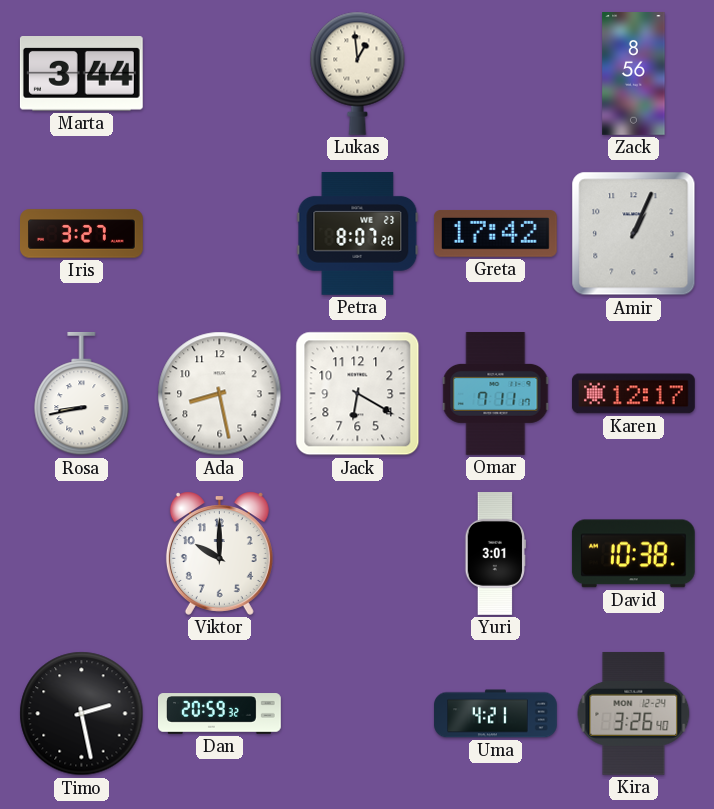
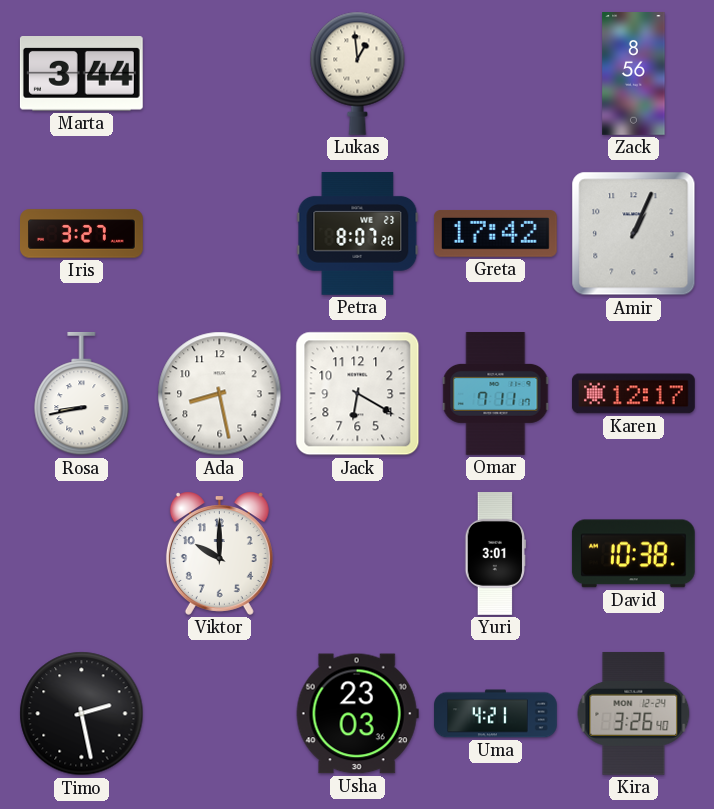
Dan: 20:59 -> none (220, 714)
Usha: none -> 23:03 (357, 714)
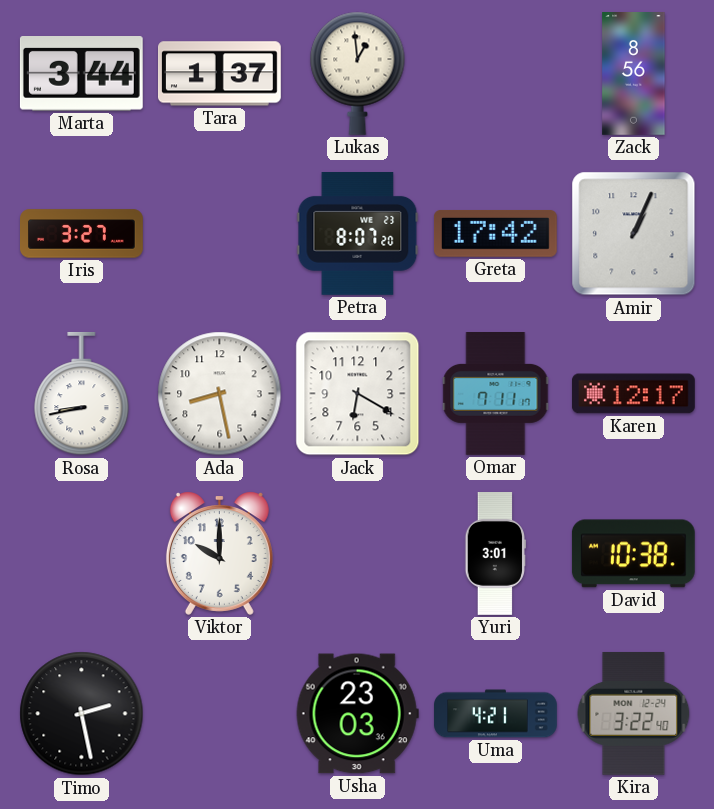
Tara: none -> 1:37 (220, 74)
Kira: 3:26 -> 3:22 (634, 713)
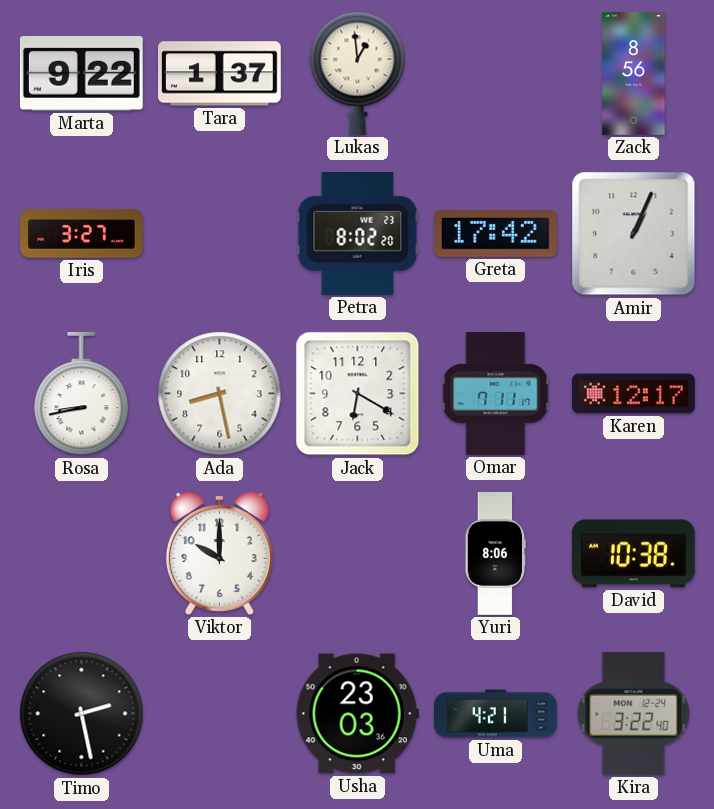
Marta: 3:44 -> 9:22 (81, 74)
Petra: 8:07 -> 8:02 (358, 234)
Yuri: 3:01 -> 8:06 (495, 554)
